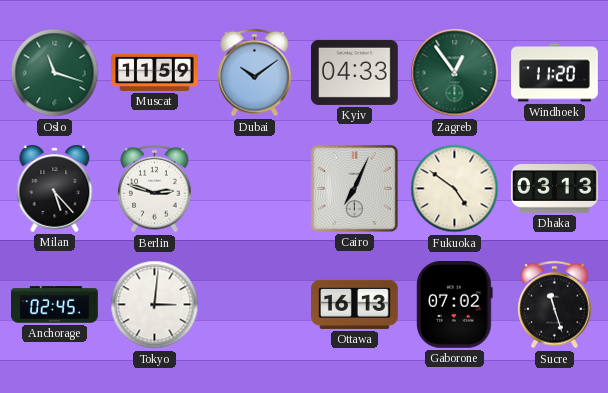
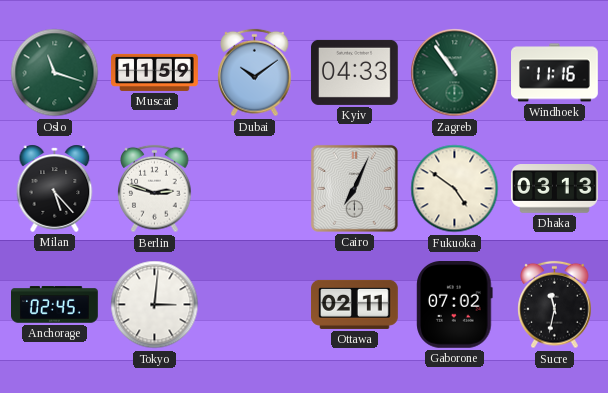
Zagreb: 12:54 -> 10:54 (455, 73)
Windhoek: 11:20 -> 11:16 (555, 73)
Ottawa: 16:13 -> 02:11 (355, 304)
Sucre: 11:27 -> 11:32 (555, 305)
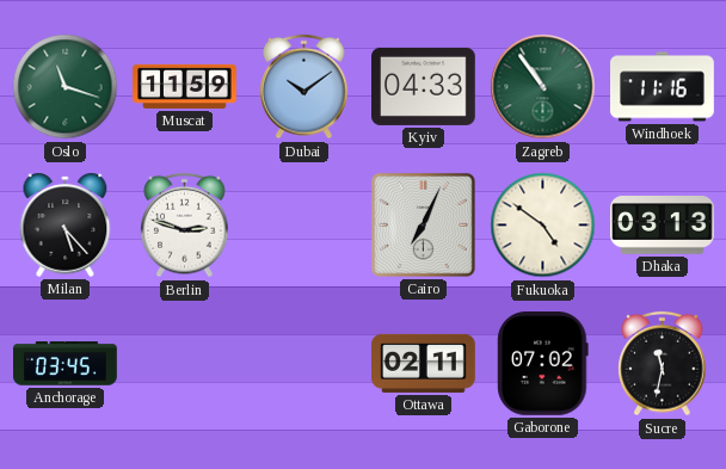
Anchorage: 02:45 -> 03:45 (66, 364)
Tokyo: 3:01 -> none (155, 305)
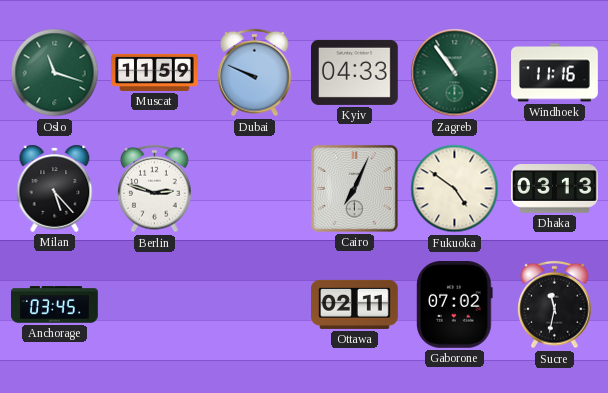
Dubai: 10:09 -> 9:49 (255, 73)
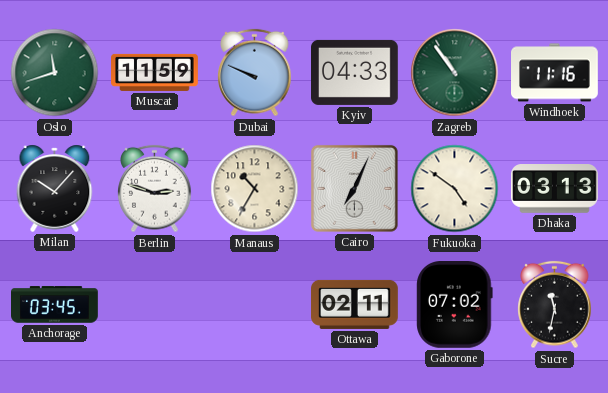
Oslo: 11:18 -> 11:42 (55, 73)
Milan: 5:23 -> 10:07 (55, 188)
Manaus: none -> 10:35 (255, 189)
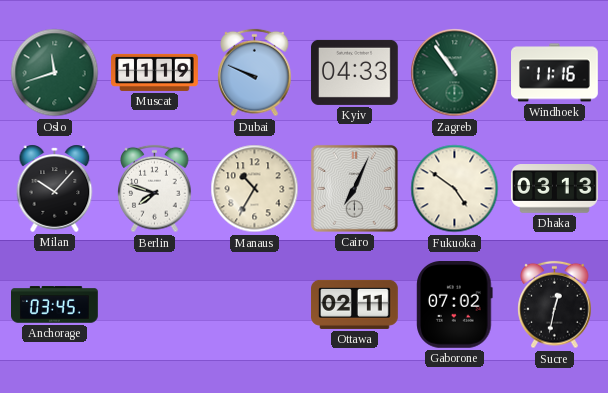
Muscat: 11:59 -> 11:19 (155, 72)
Berlin: 2:48 -> 7:48 (155, 189)
Sucre: 11:32 -> 12:32 (555, 305)
